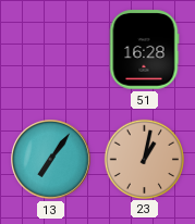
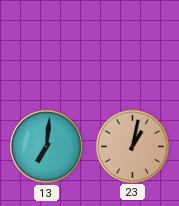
51: 16:28 -> none (144, 50)
13: 7:06 -> 7:01 (47, 147)
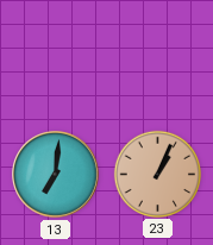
23: 1:02 -> 1:04 (157, 174)
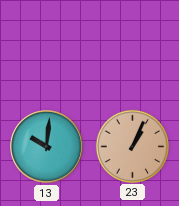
13: 7:01 -> 10:01 (47, 147)
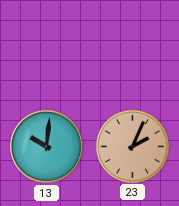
23: 1:04 -> 2:04 (132, 146)
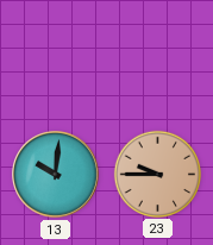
23: 2:04 -> 9:45 (157, 174)
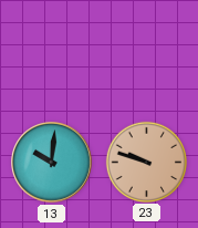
23: 9:45 -> 9:48 (146, 162)
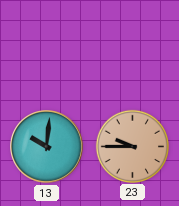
23: 9:48 -> 9:45 (132, 146)
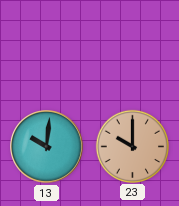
23: 9:45 -> 10:00 (132, 146)
